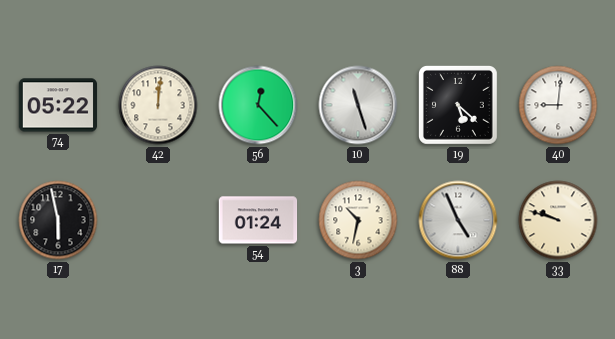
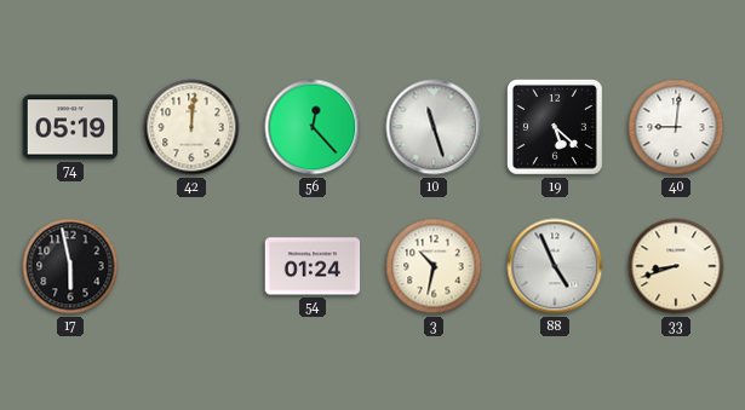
74: 05:22 -> 05:19 (70, 127)
33: 9:48 -> 8:42 (676, 266)
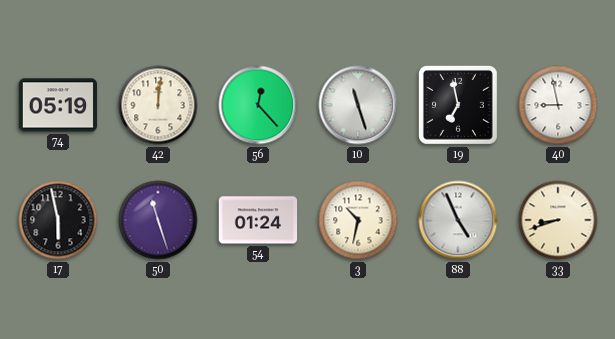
19: 5:22 -> 6:58 (458, 105)
40: 9:01 -> 8:58 (558, 105)
50: none -> 11:27 (158, 220)
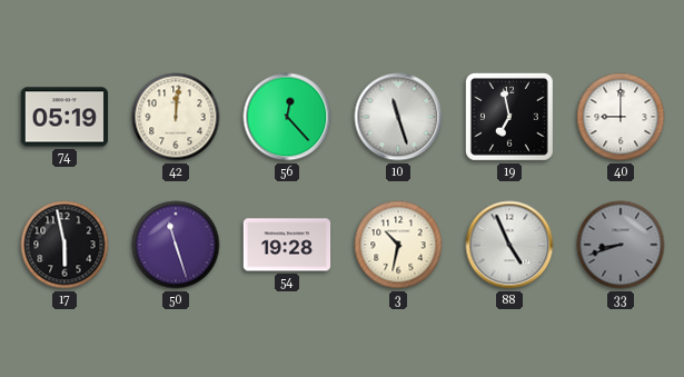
40: 8:58 -> 9:00 (621, 117)
54: 01:24 -> 19:28 (287, 245)
33 dial: cream -> grey (621, 245)
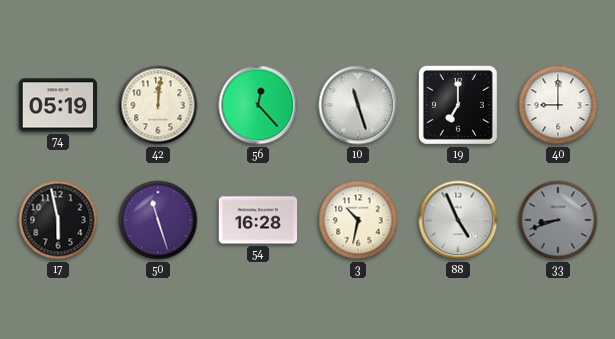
19: 6:58 -> 7:00 (458, 105)
54: 19:28 -> 16:28 (258, 220)
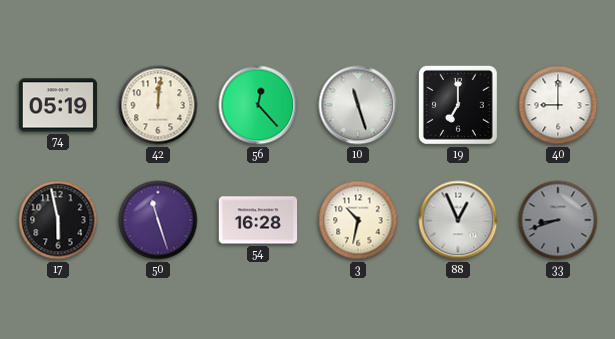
88: 4:56 -> 12:56 (458, 220)
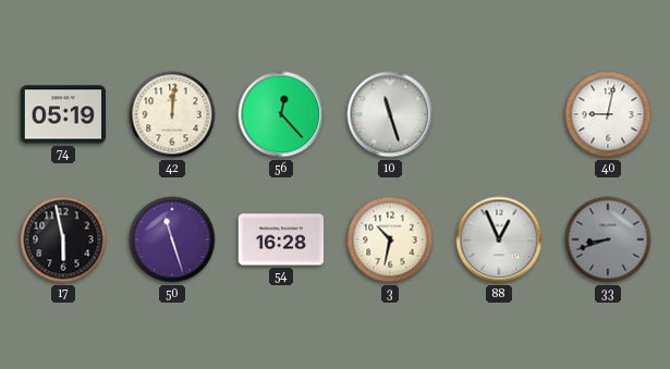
19: 7:00 -> none (458, 105)
40: 9:00 -> 9:02 (608, 114)
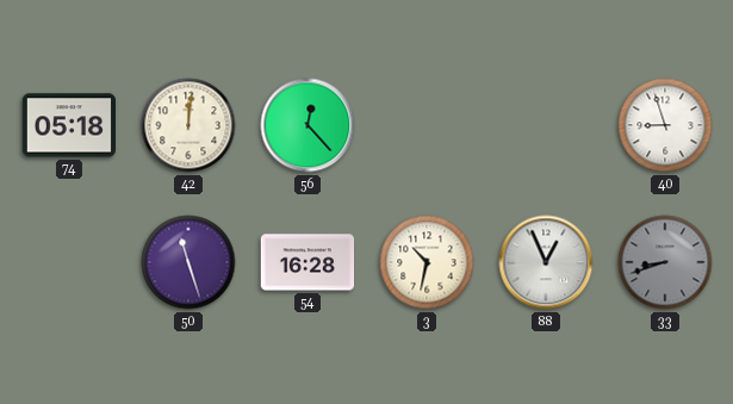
74: 05:19 -> 05:18 (69, 125)
10: 11:27 -> none (390, 114)
40: 9:02 -> 8:57 (665, 125)
17: 5:58 -> none (63, 239)
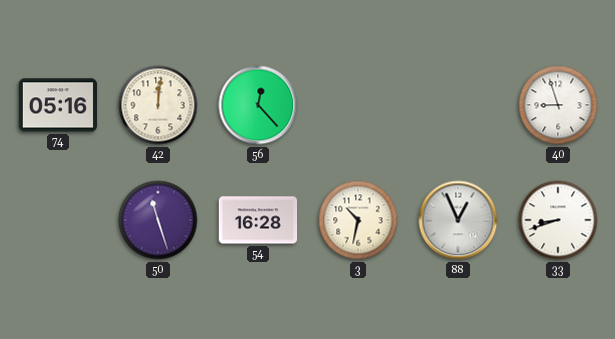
74: 05:18 -> 05:16 (58, 105)
33 dial: grey -> white (558, 220)
